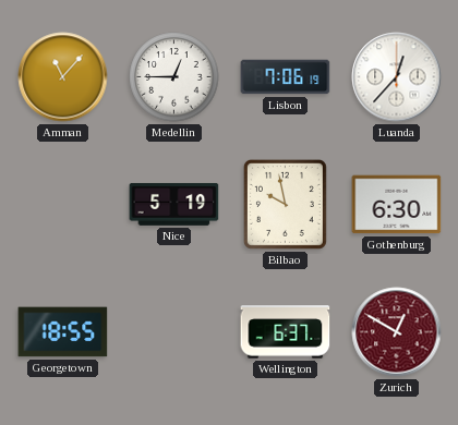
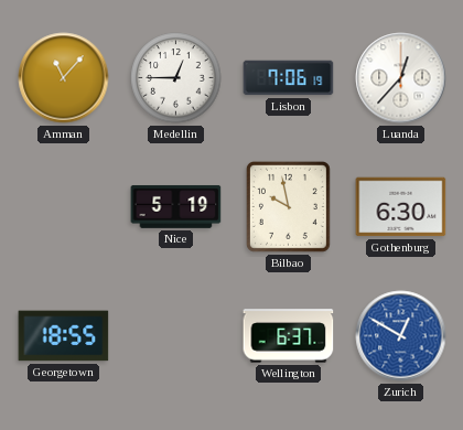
Zurich dial: burgundy -> blue (401, 336)
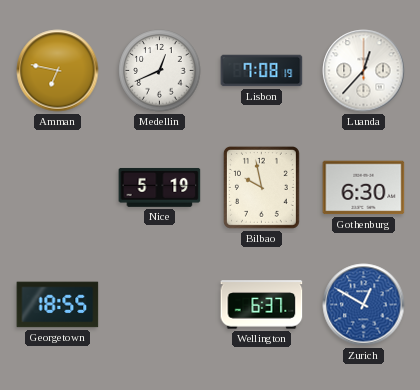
Amman: 11:07 -> 6:47 (58, 71)
Medellin: 12:45 -> 12:41 (160, 71)
Lisbon: 7:06 -> 7:08 (262, 71)
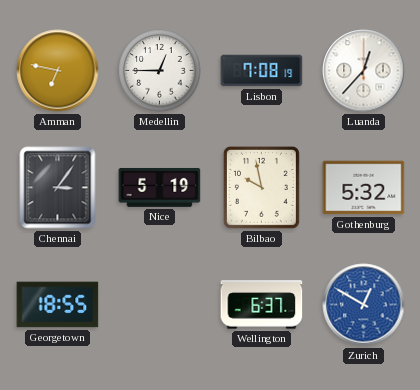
Medellin: 12:41 -> 12:45 (160, 71)
Chennai: none -> 3:06 (58, 188)
Gothenburg: 6:30 -> 5:32 (364, 188)
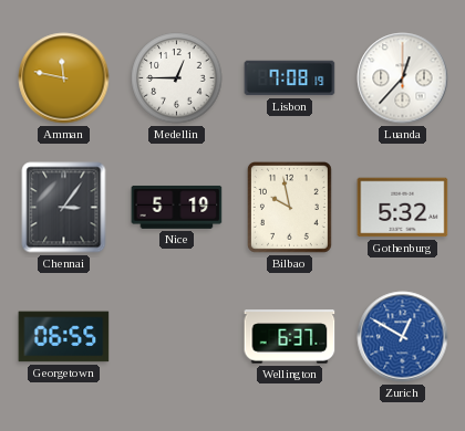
Amman: 6:47 -> 11:47 (64, 78)
Georgetown: 18:55 -> 06:55 (64, 337)
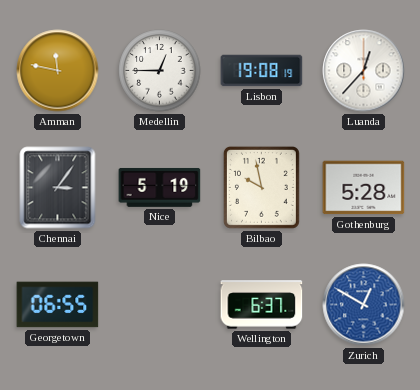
Lisbon: 7:08 -> 19:08 (262, 71)
Gothenburg: 5:32 -> 5:28 (364, 188)
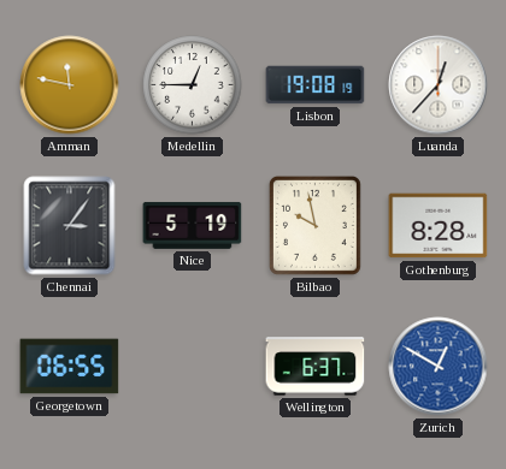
Gothenburg: 5:28 -> 8:28 (439, 226)
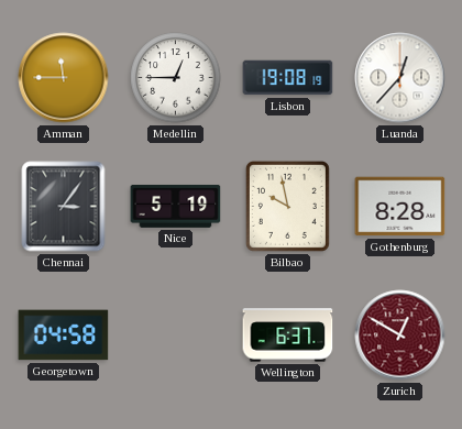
Amman: 11:47 -> 11:45 (64, 78)
Georgetown: 06:55 -> 04:58 (64, 335)
Zurich dial: blue -> burgundy (400, 335)
